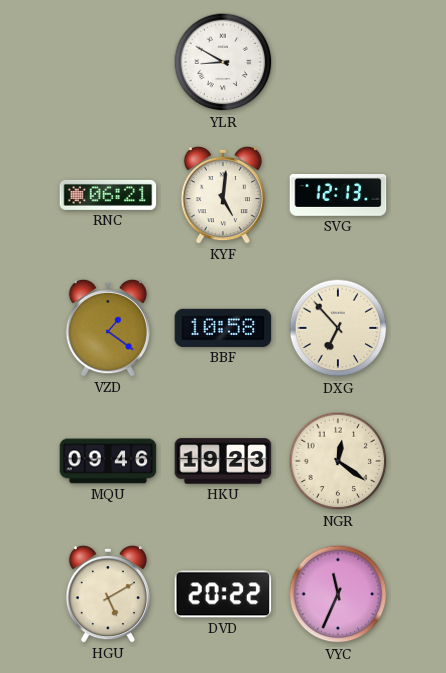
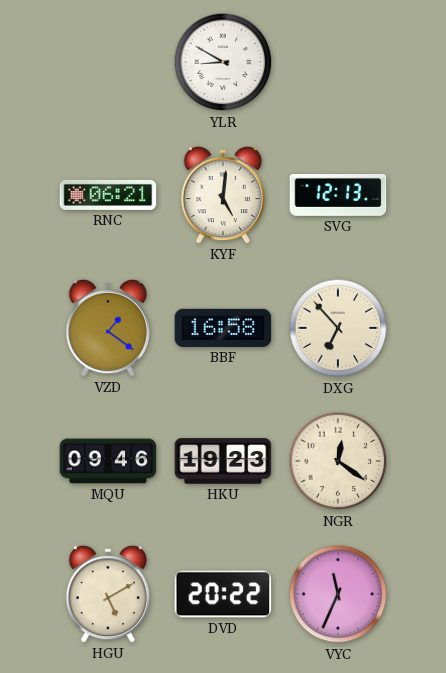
BBF: 10:58 -> 16:58 (223, 328)
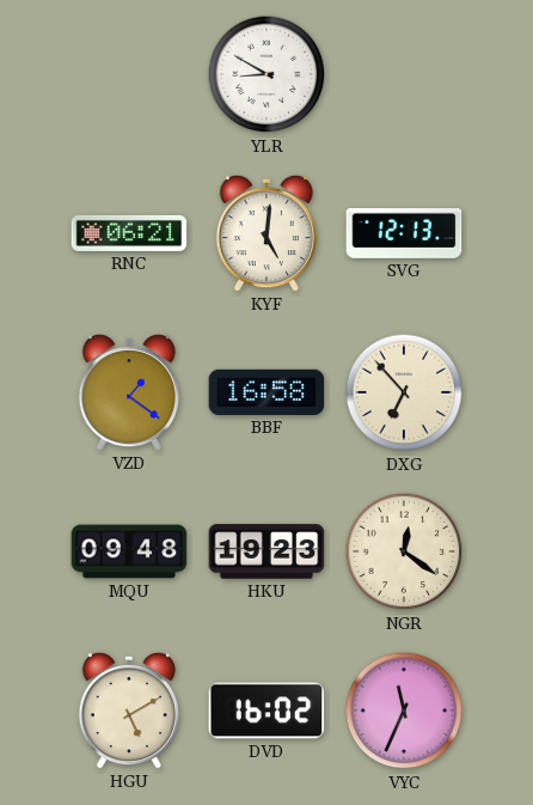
MQU: 09:46 -> 09:48 (129, 551)
DVD: 20:22 -> 16:02 (266, 711)
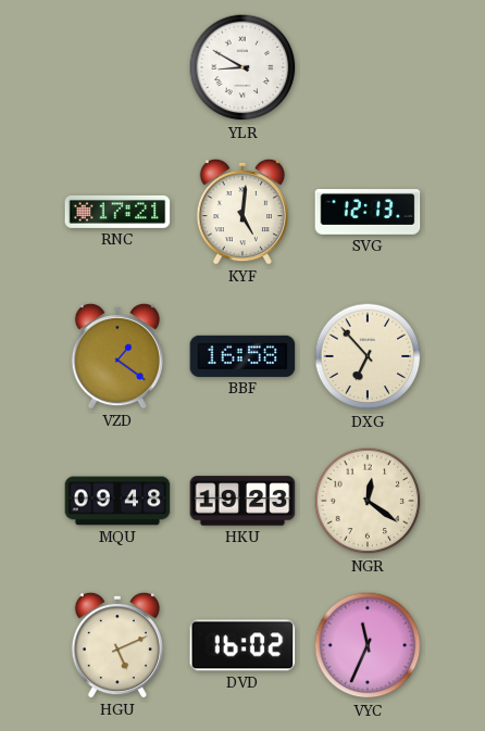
RNC: 06:21 -> 17:21 (117, 212)
HGU: 5:10 -> 5:11 (116, 645)
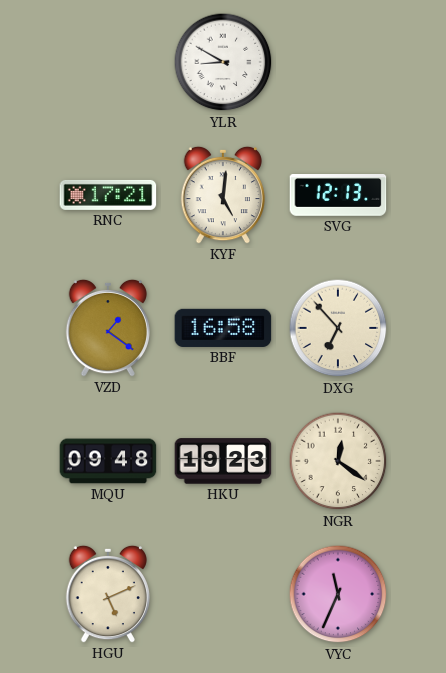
DVD: 16:02 -> none (242, 645)
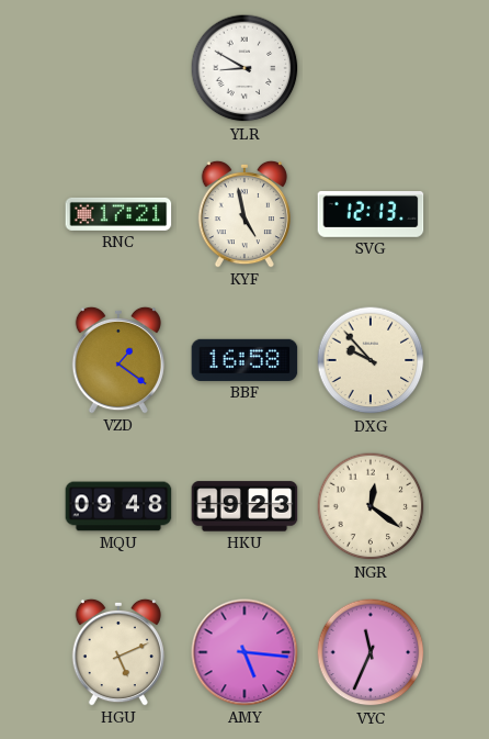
KYF: 5:01 -> 4:58 (243, 214)
DXG: 6:53 -> 9:53 (371, 360)
AMY: none -> 5:16 (244, 652)
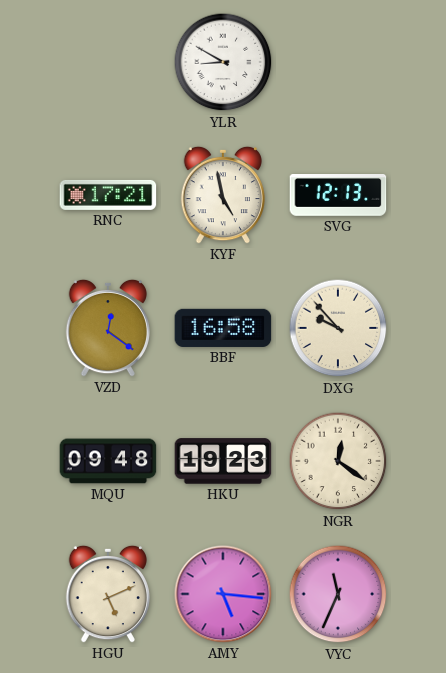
VZD: 1:21 -> 12:21 (107, 328)
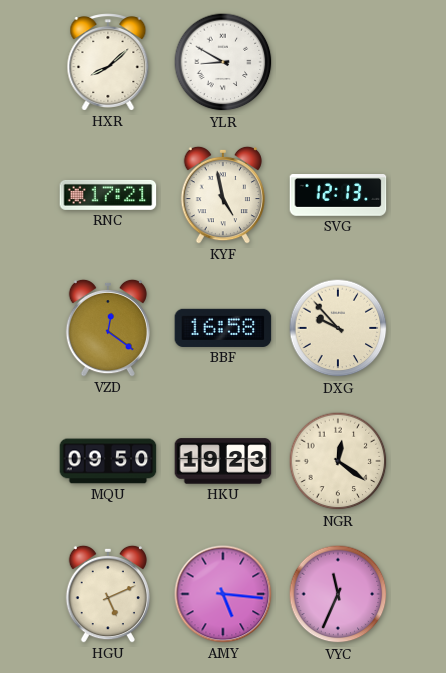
HXR: none -> 8:08 (108, 62)
MQU: 09:48 -> 09:50 (108, 461)
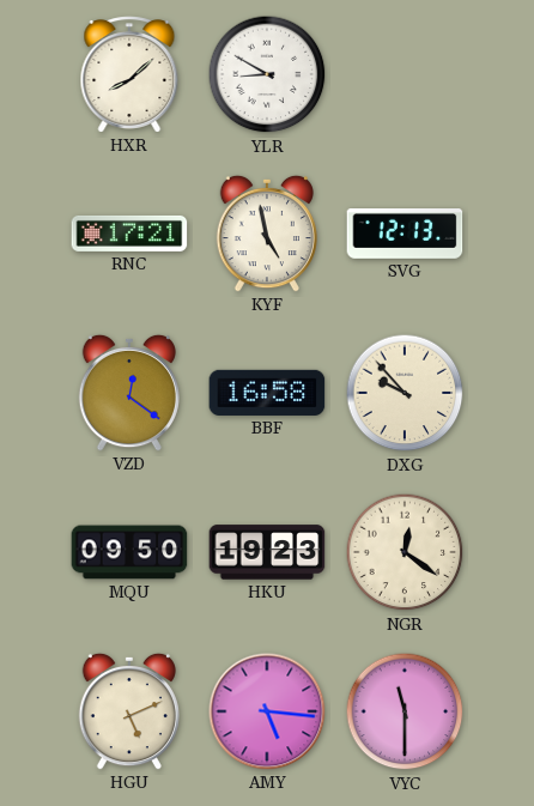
VYC: 11:34 -> 11:30 (405, 711)
